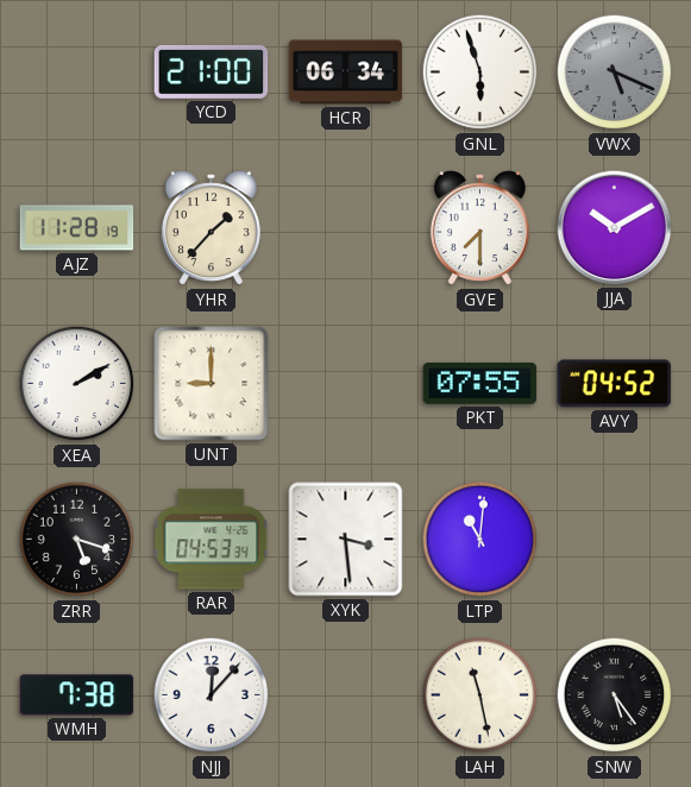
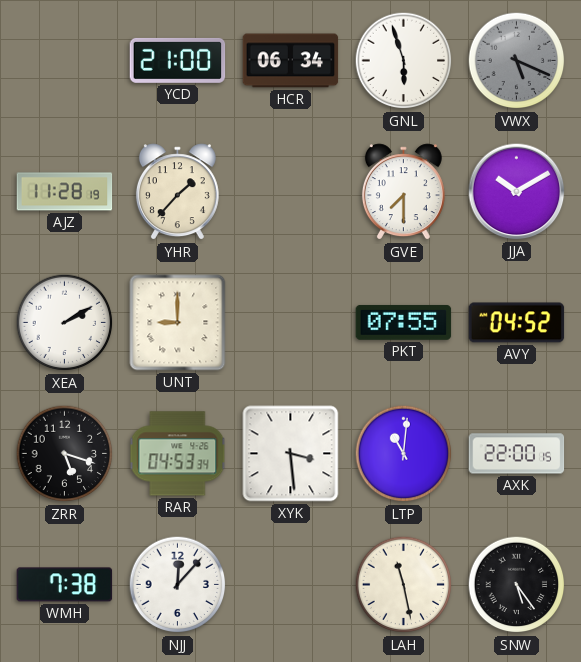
AXK: none -> 22:00 (517, 454)
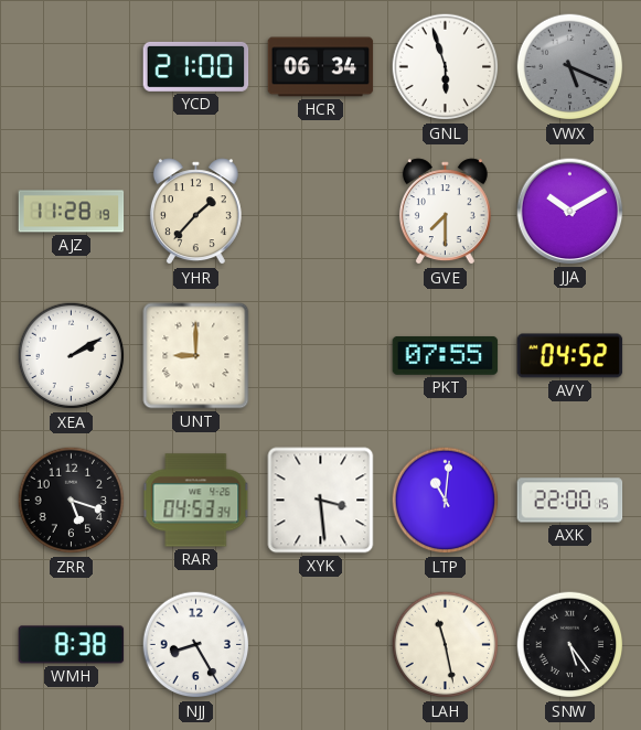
WMH: 7:38 -> 8:38 (72, 645)
NJJ: 12:07 -> 8:25 (196, 645)
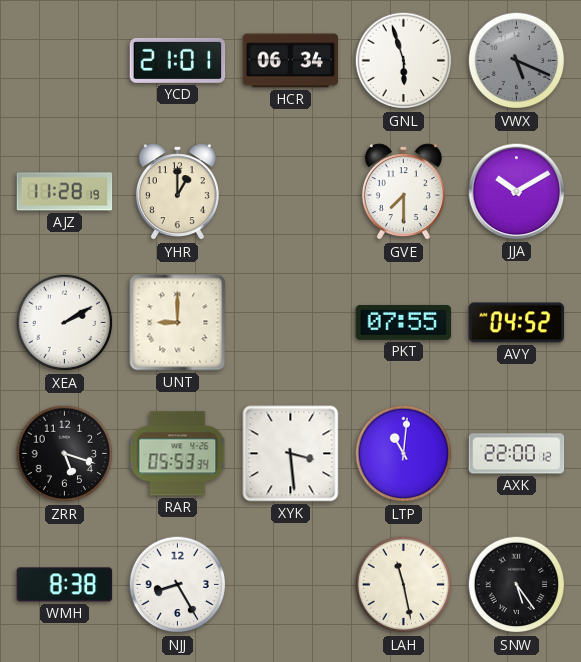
YCD: 21:00 -> 21:01 (178, 60)
YHR: 1:37 -> 1:00 (177, 192)
RAR: 04:53 -> 05:53 (178, 454)
AXK: 22:00:15 -> 22:00:12 (517, 454)
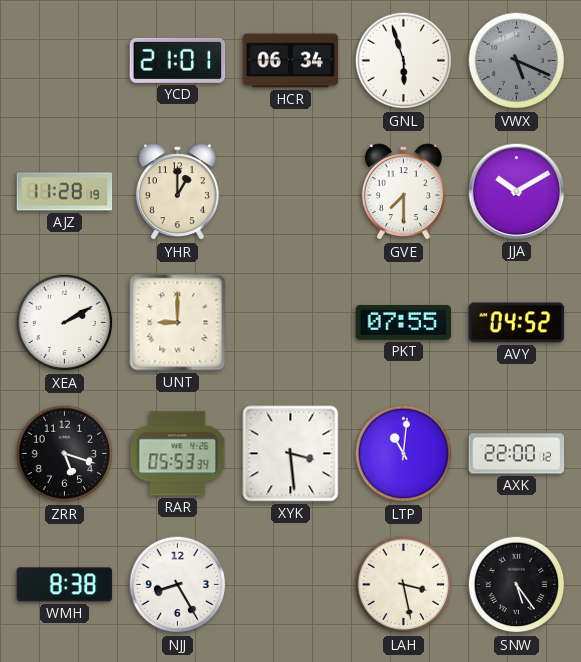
LAH: 11:28 -> 3:28 (404, 585)
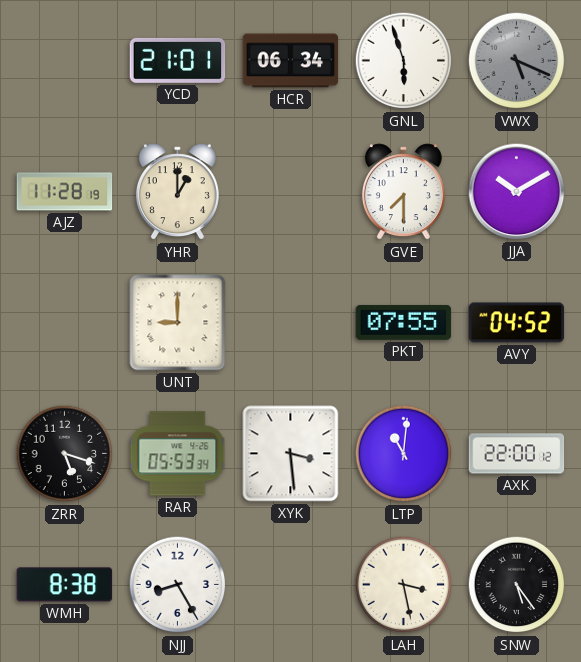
XEA: 2:10 -> none (65, 323)
